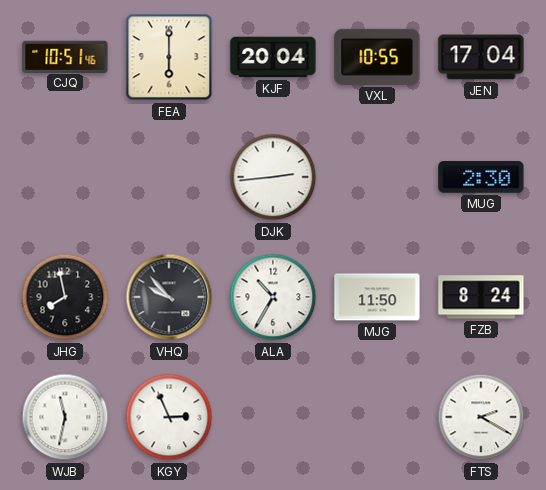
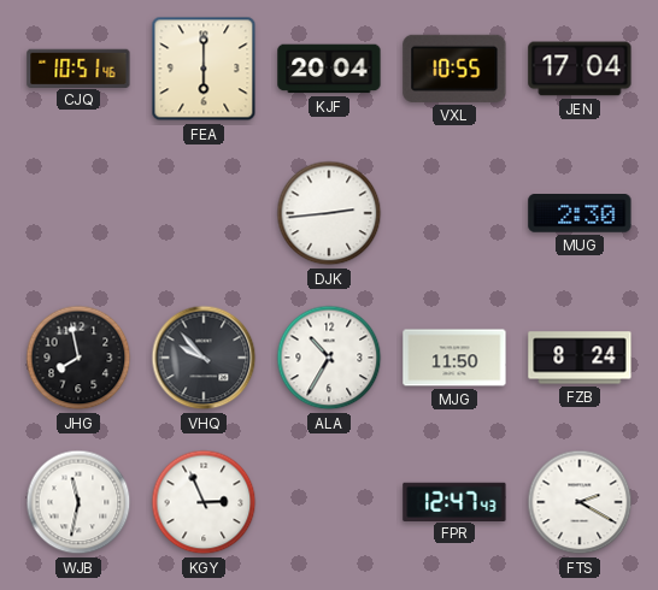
FPR: none -> 12:47 (454, 501)
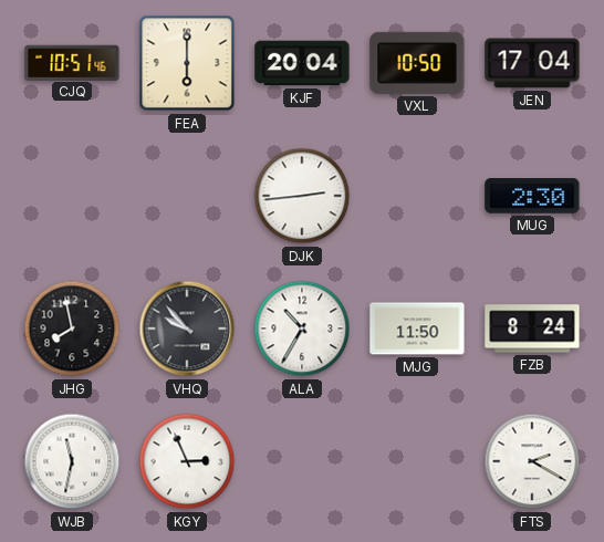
VXL: 10:55 -> 10:50 (417, 63)
FPR: 12:47 -> none (454, 501)
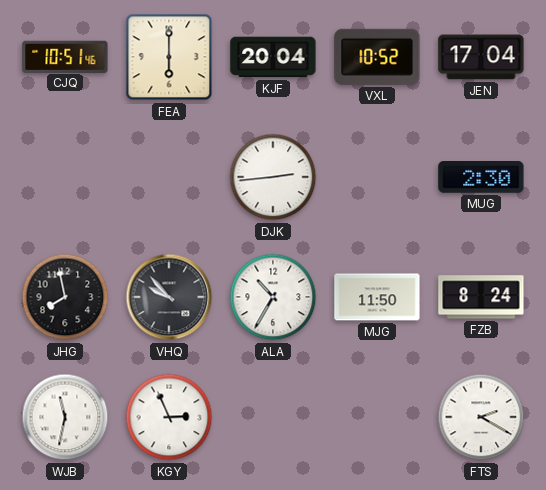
VXL: 10:50 -> 10:52 (377, 57)
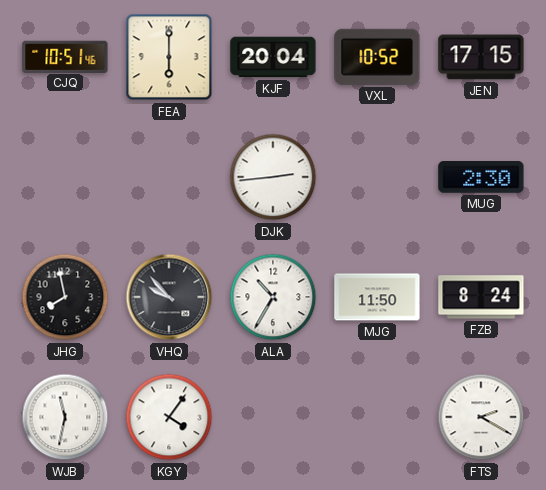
JEN: 17:04 -> 17:15 (481, 57)
KGY: 2:56 -> 4:06 (169, 417)
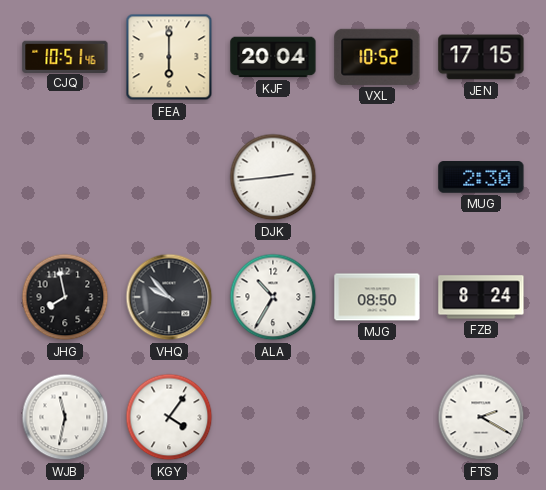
MJG: 11:50 -> 08:50 (377, 297)
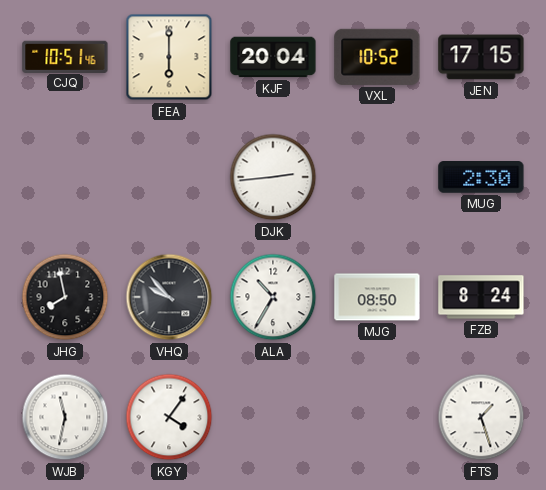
FTS: 2:20 -> 1:27 (481, 417)
